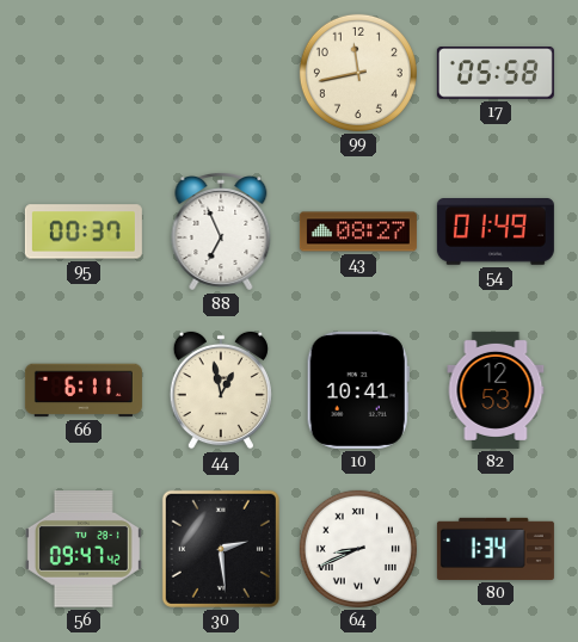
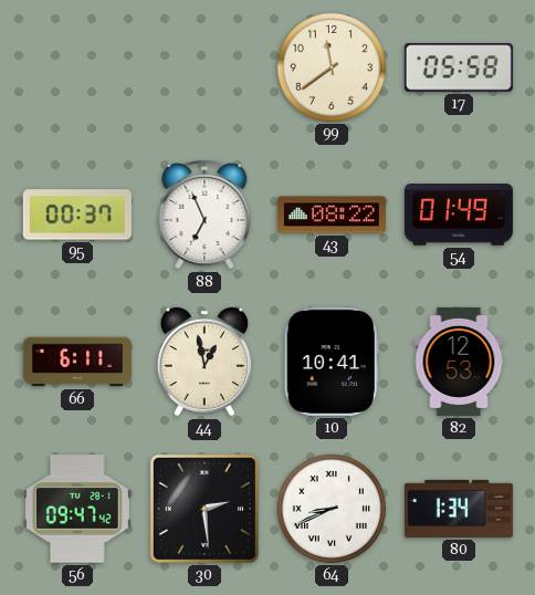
99: 11:43 -> 11:39 (332, 67)
43: 08:27 -> 08:22 (332, 215)
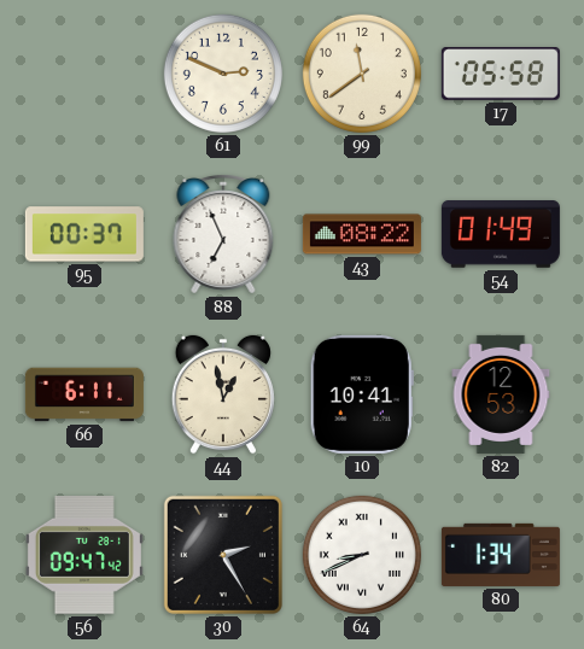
61: none -> 2:49 (223, 74)
30: 2:29 -> 2:25 (223, 555)
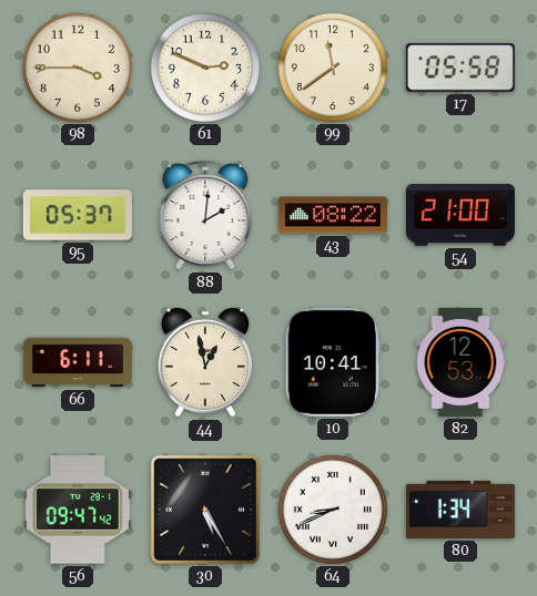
98: none -> 3:45 (78, 68)
95: 00:37 -> 05:37 (78, 215)
88: 6:56 -> 2:01 (205, 215)
54: 01:49 -> 21:00 (460, 216)
30: 2:25 -> 5:25 (205, 510)
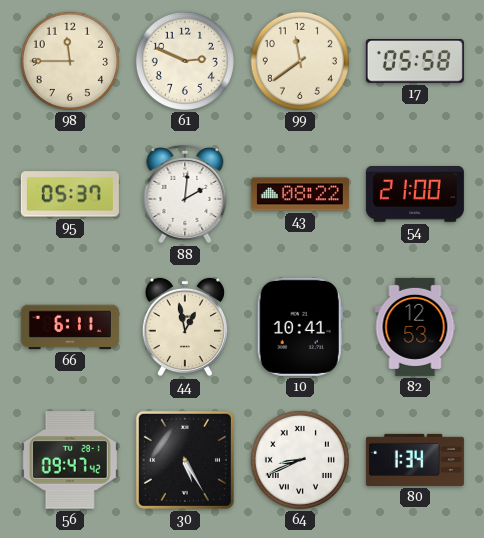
98: 3:45 -> 11:45 (70, 61)
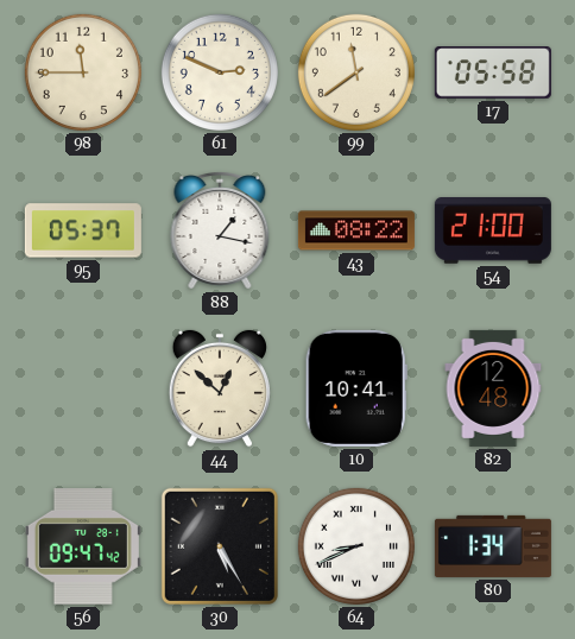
88: 2:01 -> 1:17 (220, 230)
66: 6:11 -> none (70, 327)
44: 12:58 -> 12:52 (220, 388)
82: 12:53 -> 12:48 (493, 388)
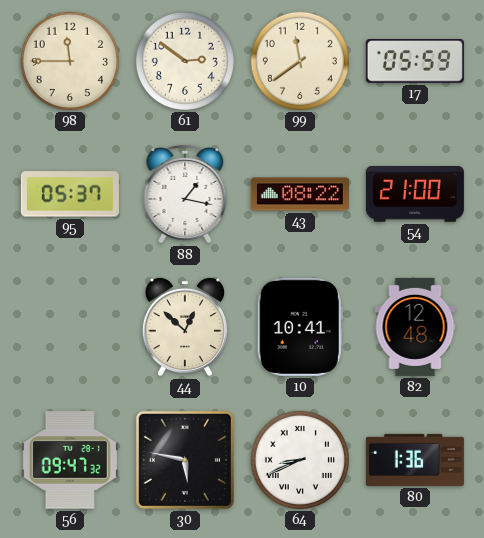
61: 2:49 -> 2:51 (185, 61)
17: 05:58 -> 05:59 (415, 61)
56: 09:47:42 -> 09:47:32 (70, 461)
30: 5:25 -> 5:47 (185, 460)
80: 1:34 -> 1:36 (415, 460)
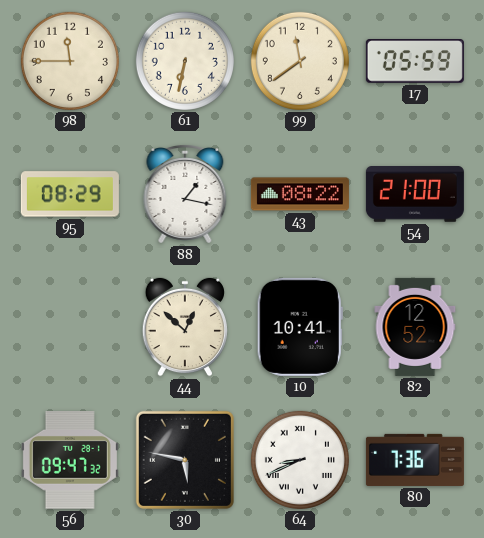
61: 2:51 -> 6:32 (185, 61)
95: 05:37 -> 08:29 (70, 194)
82: 12:48 -> 12:52 (415, 327)
80: 1:36 -> 7:36 (415, 460)
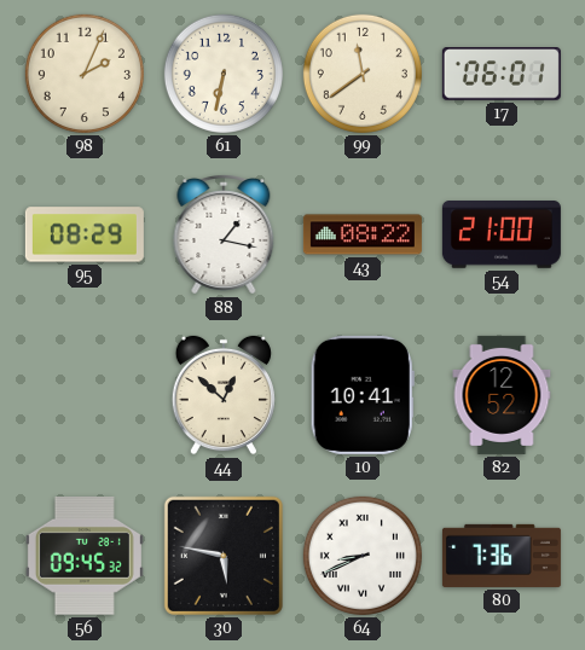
98: 11:45 -> 2:04 (85, 74)
17: 05:59 -> 06:01 (502, 74)
56: 09:47 -> 09:45 (85, 557)
